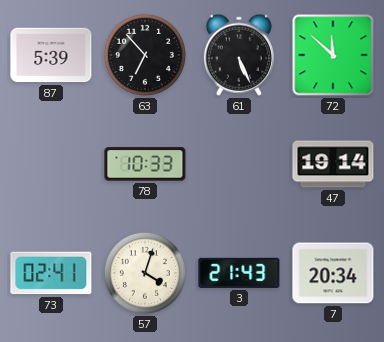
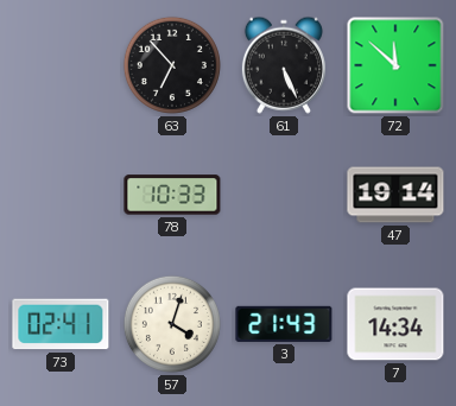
87: 5:39 -> none (51, 55)
7: 20:34 -> 14:34 (395, 324)
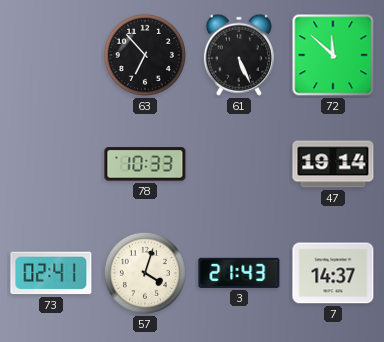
7: 14:34 -> 14:37 (333, 273)
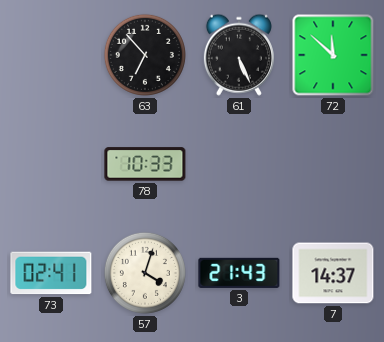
47: 19:14 -> none (333, 164)
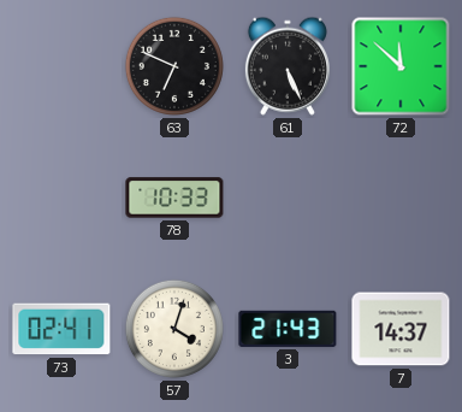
63: 6:53 -> 6:49 (174, 66)
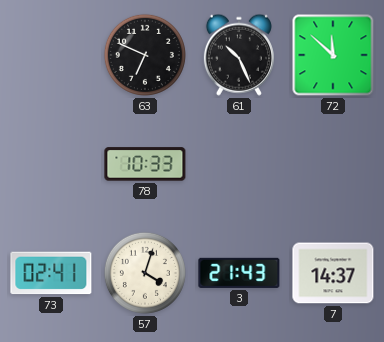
61: 5:26 -> 10:26 (239, 55)
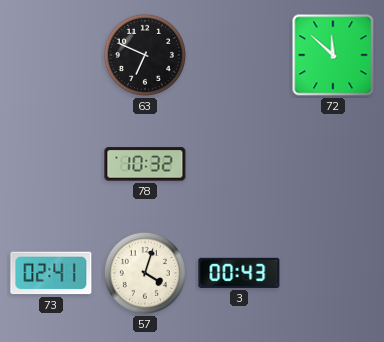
61: 10:26 -> none (239, 55)
78: 10:33 -> 10:32 (145, 164)
3: 21:43 -> 00:43 (239, 273)
7: 14:37 -> none (333, 273)
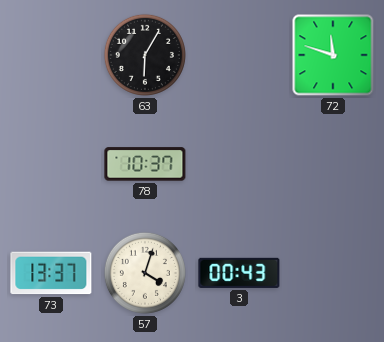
63: 6:49 -> 6:05 (145, 55)
72: 11:52 -> 11:48 (333, 55)
78: 10:32 -> 10:37 (145, 164)
73: 02:41 -> 13:37 (51, 273)
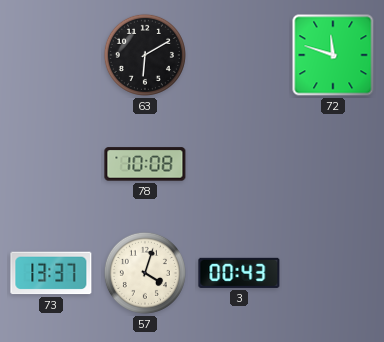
63: 6:05 -> 6:10 (145, 55)
78: 10:37 -> 10:08 (145, 164)
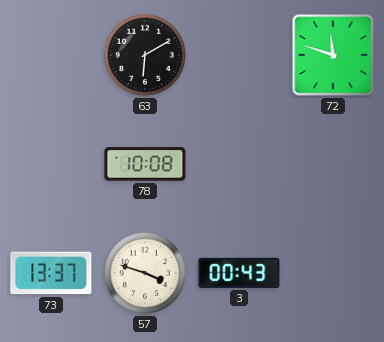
57: 4:03 -> 3:48 (145, 273)
